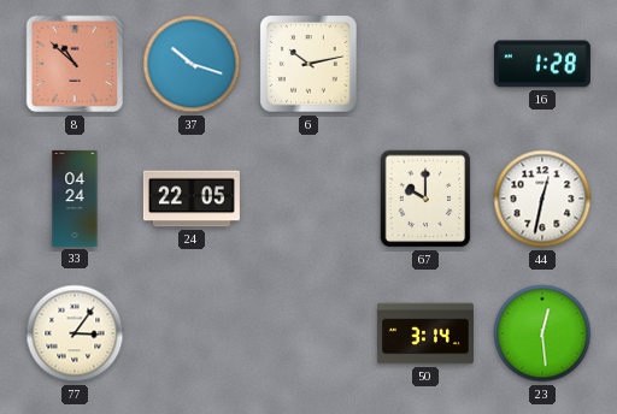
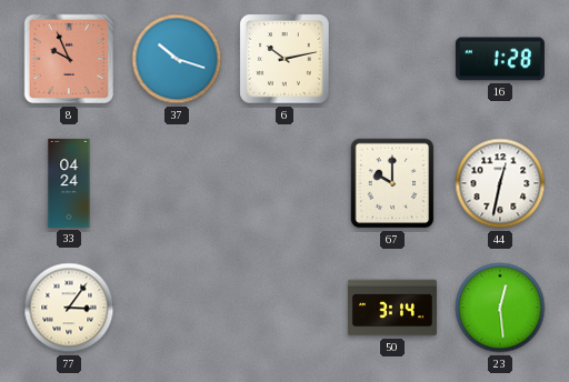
8: 10:52 -> 9:56 (69, 59)
24: 22:05 -> none (192, 199)
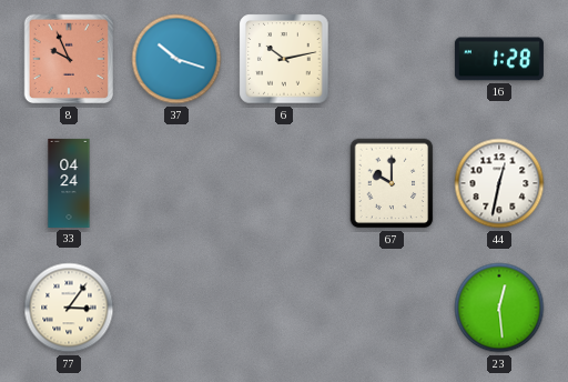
50: 3:14 -> none (392, 308)
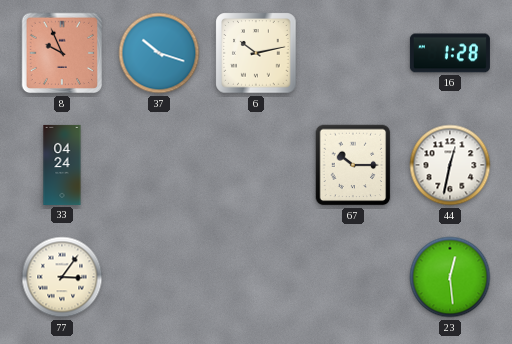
67: 10:00 -> 10:15 (353, 165)
